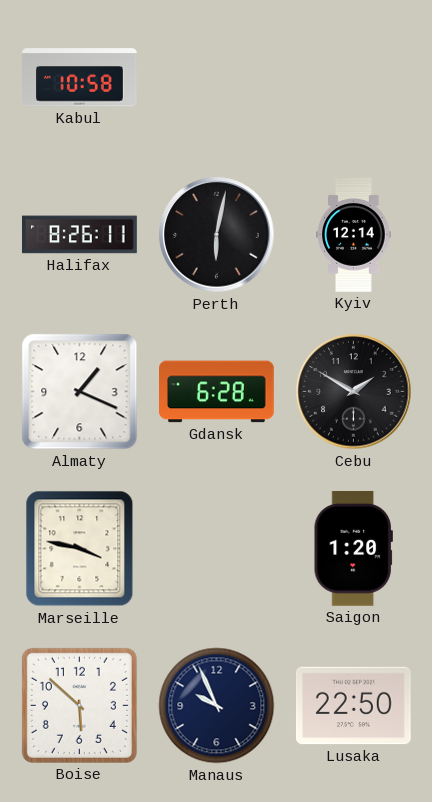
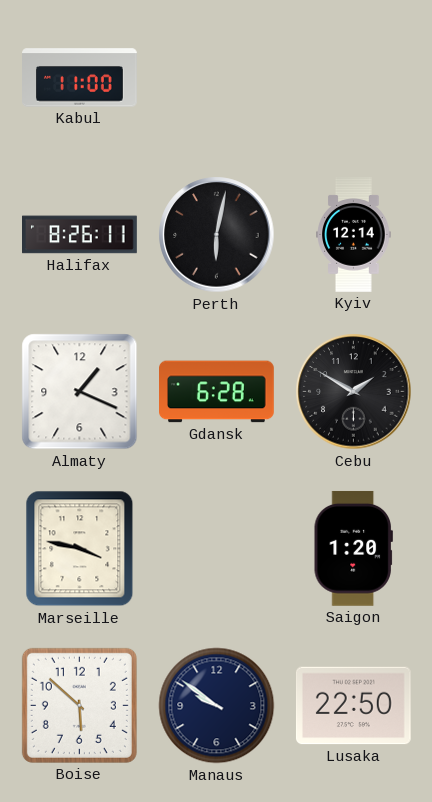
Kabul: 10:58 -> 11:00 (80, 78)
Manaus: 9:56 -> 9:51 (217, 706)
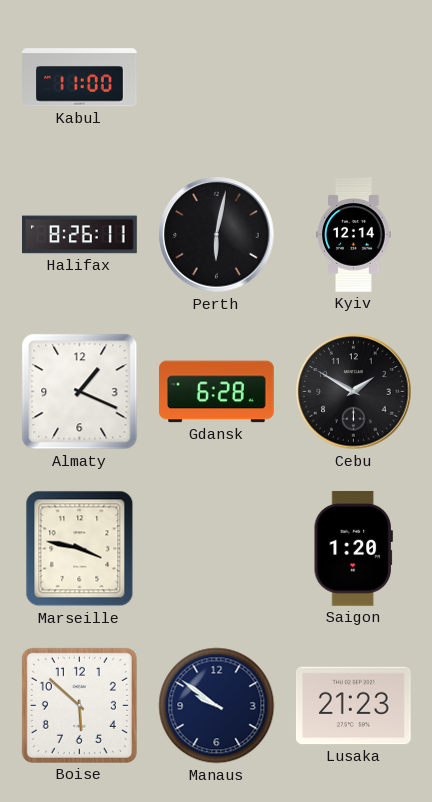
Lusaka: 22:50 -> 21:23 (353, 706)
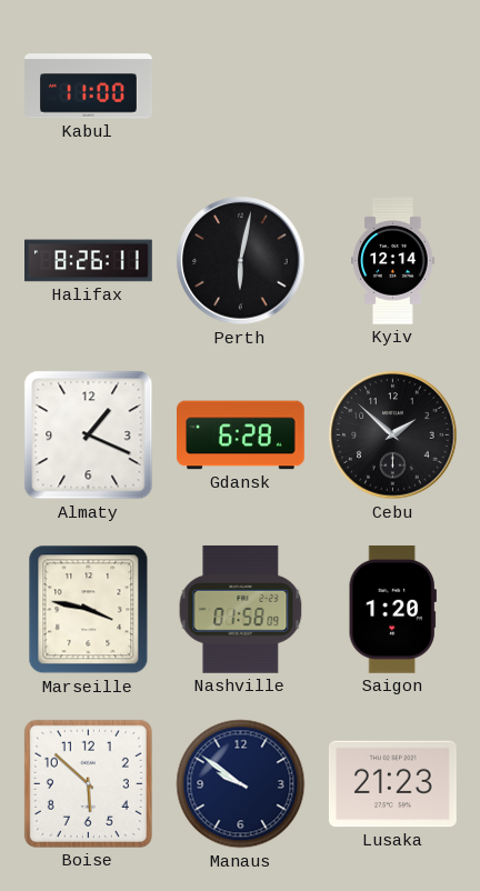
Cebu: 1:50 -> 1:52 (393, 436)
Nashville: none -> 01:58 (241, 609)
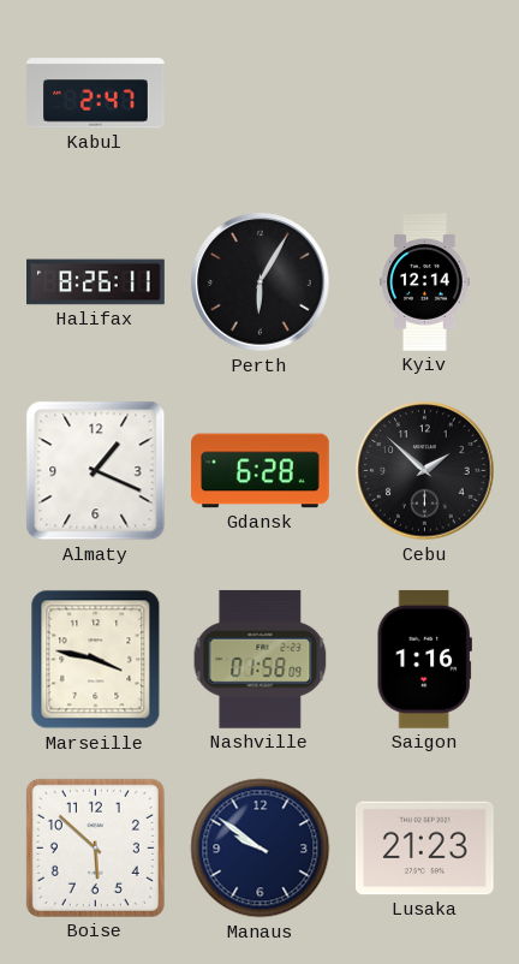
Kabul: 11:00 -> 2:47 (96, 94)
Perth: 6:02 -> 6:05 (261, 282)
Saigon: 1:20 -> 1:16 (424, 659)
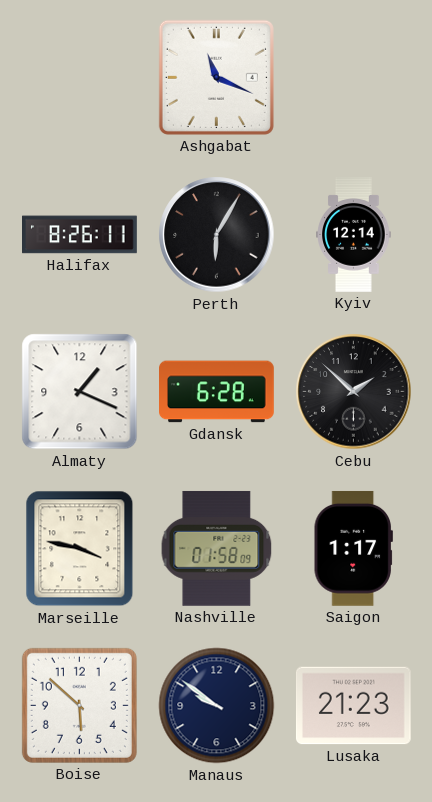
Kabul: 2:47 -> none (96, 94)
Ashgabat: none -> 11:19 (216, 77)
Saigon: 1:16 -> 1:17 (353, 548)
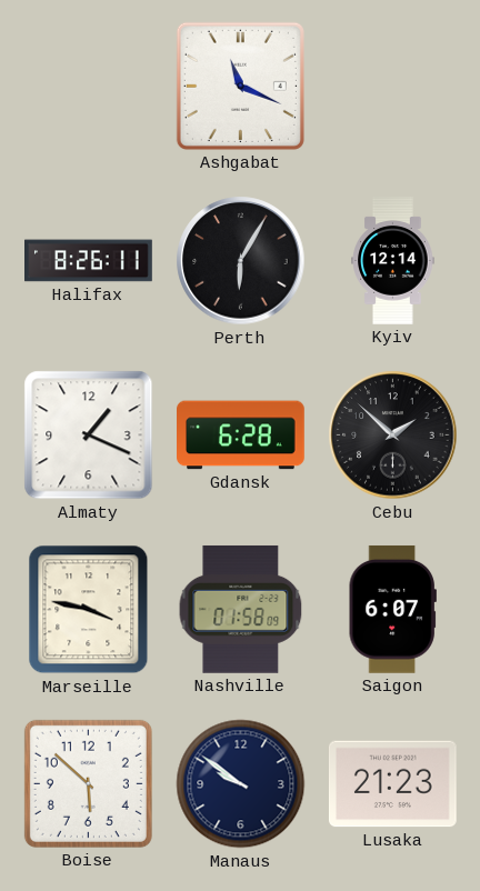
Saigon: 1:17 -> 6:07 (392, 609)
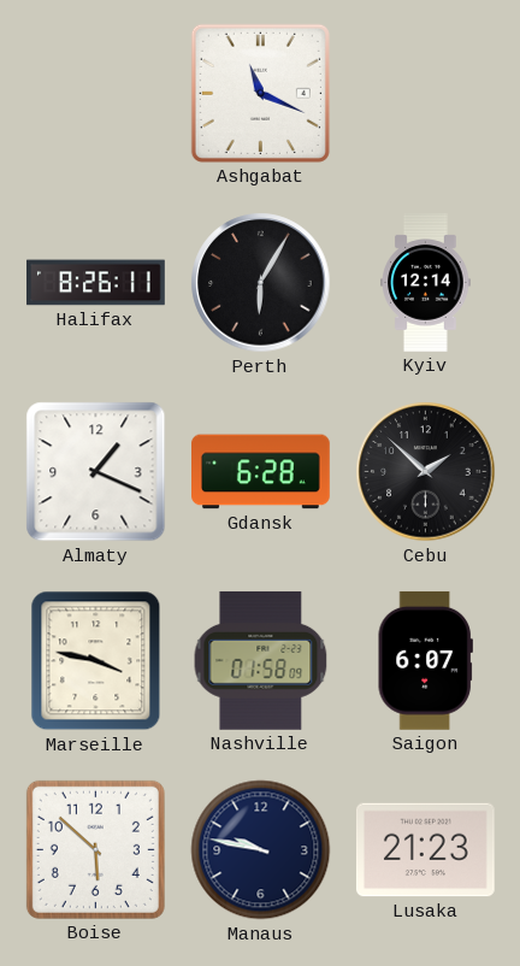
Manaus: 9:51 -> 9:47 (261, 850)
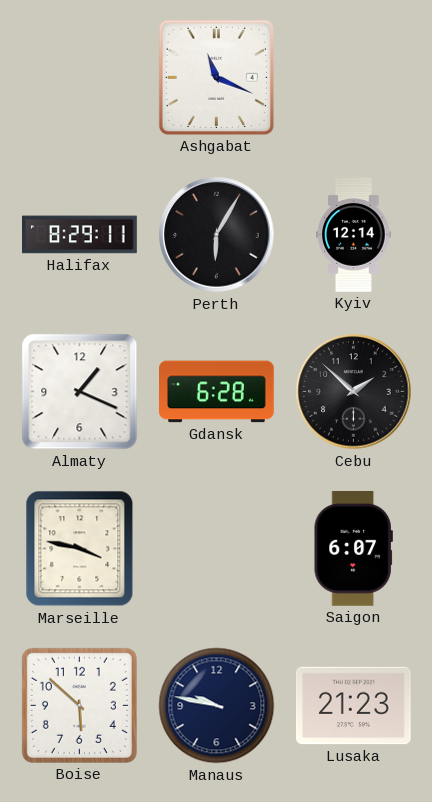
Halifax: 8:26 -> 8:29 (80, 235)
Nashville: 01:58 -> none (261, 660)
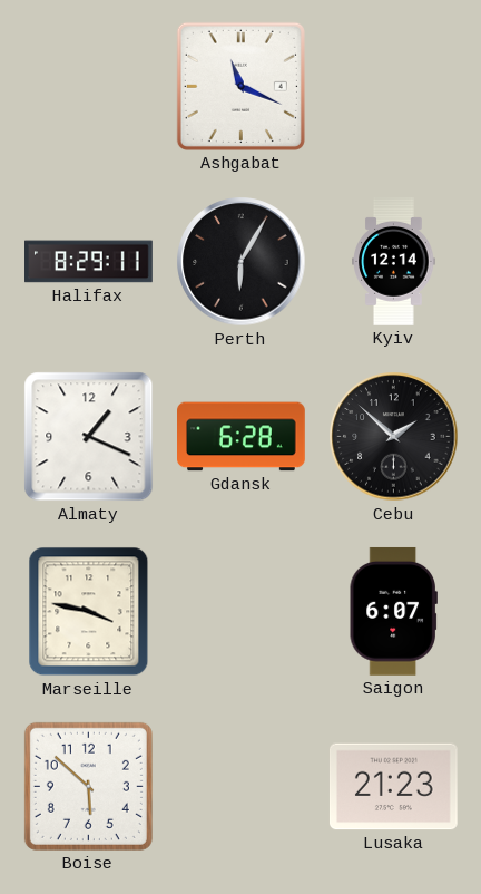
Manaus: 9:47 -> none (217, 706)
